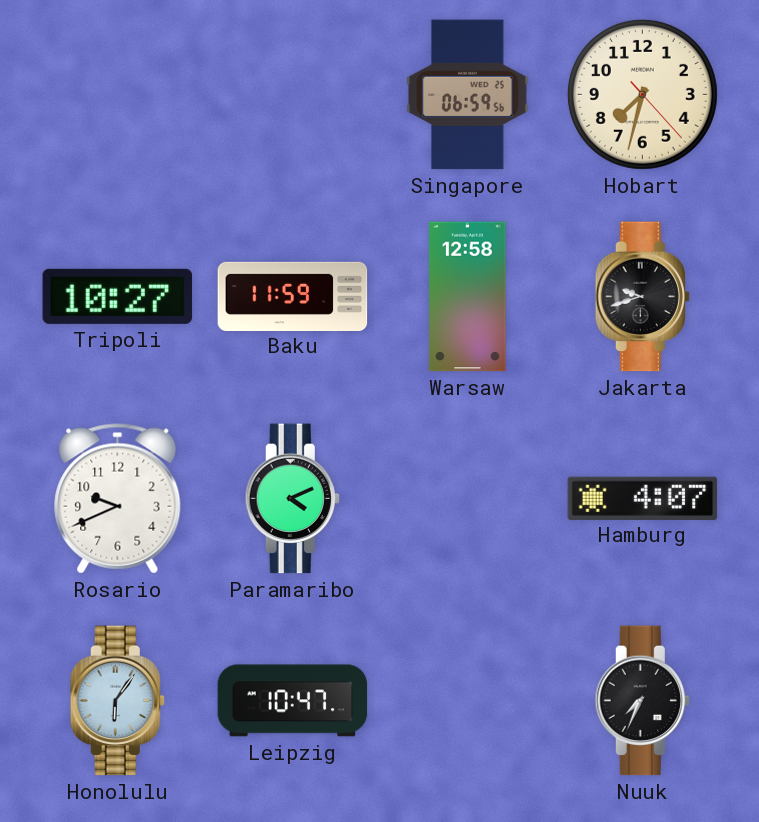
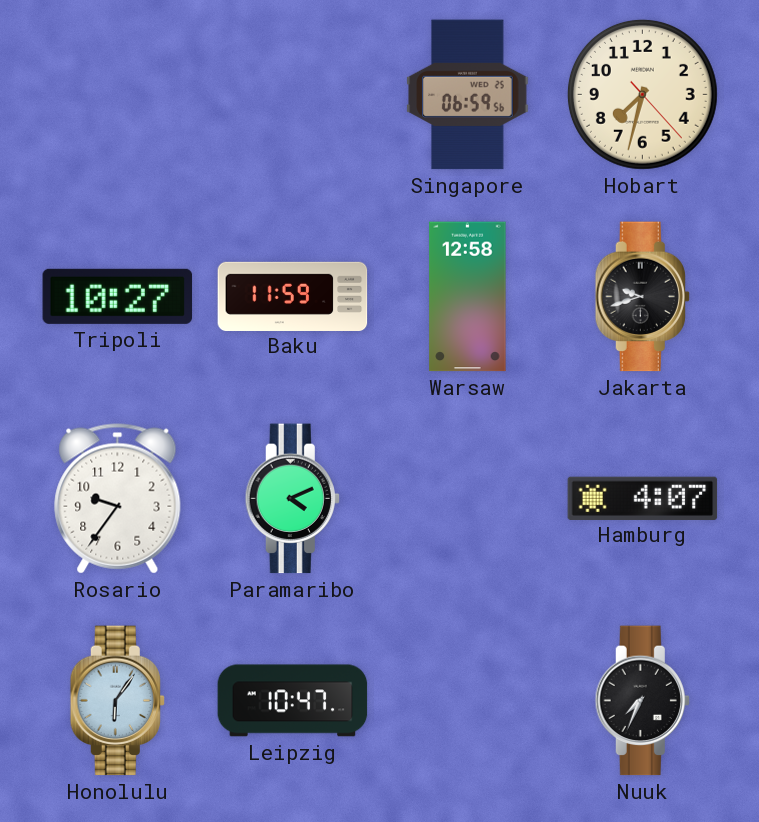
Rosario: 9:41 -> 9:36 (118, 499)
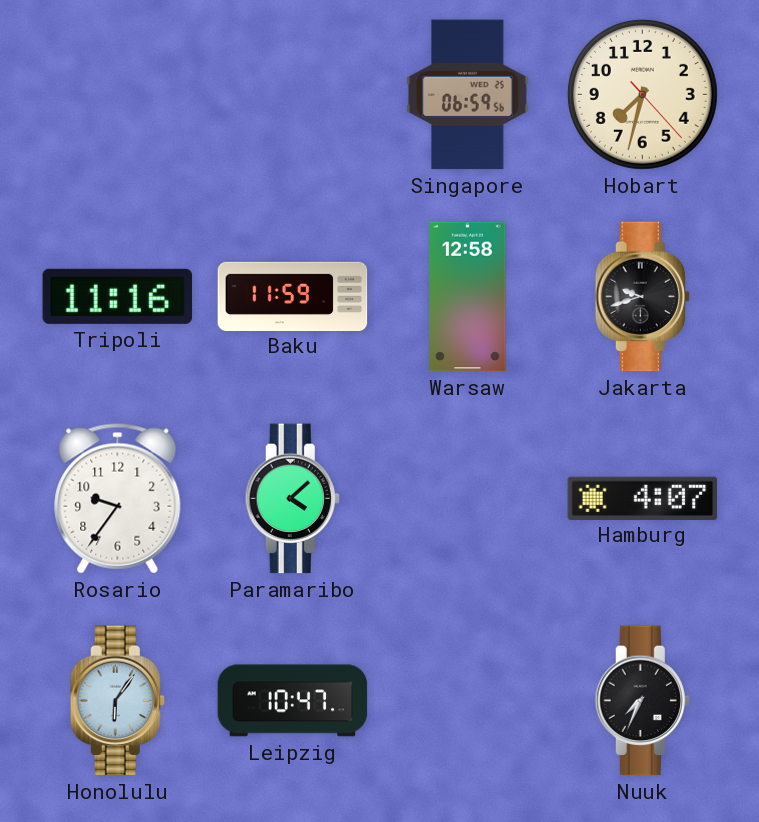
Tripoli: 10:27 -> 11:16 (118, 296)
Paramaribo: 4:11 -> 4:08 (292, 499)
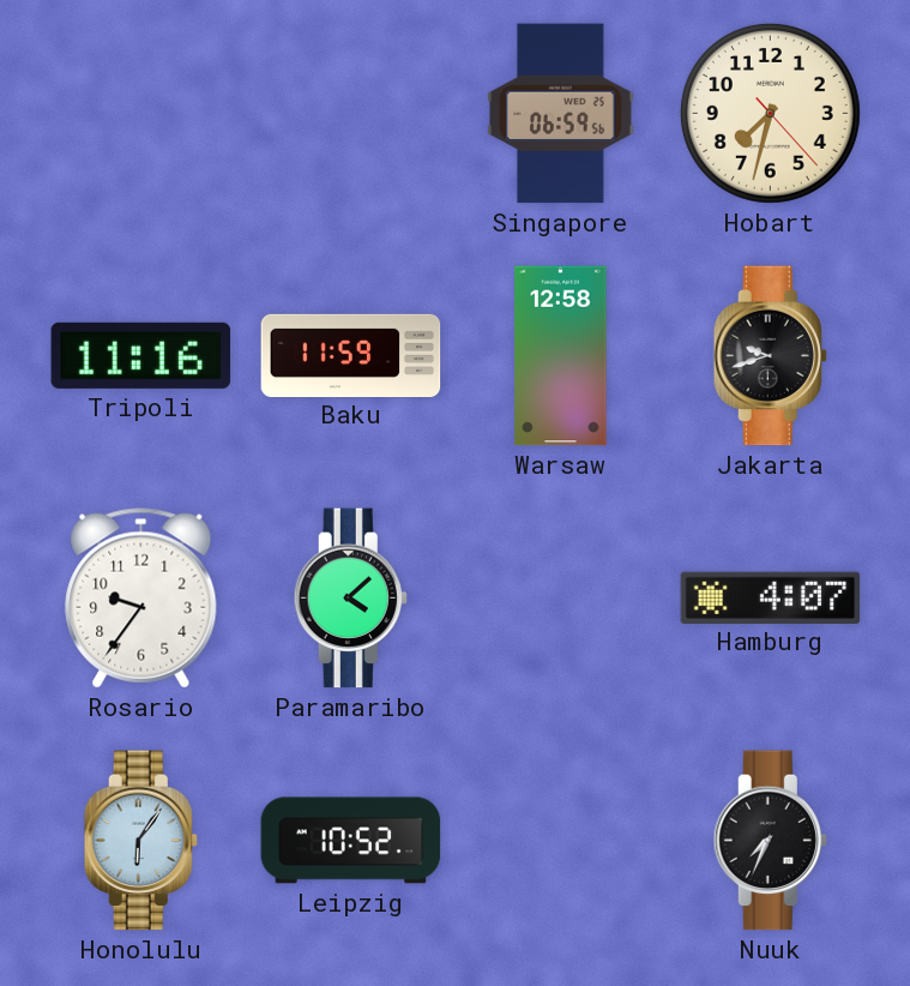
Leipzig: 10:47 -> 10:52 (351, 841)
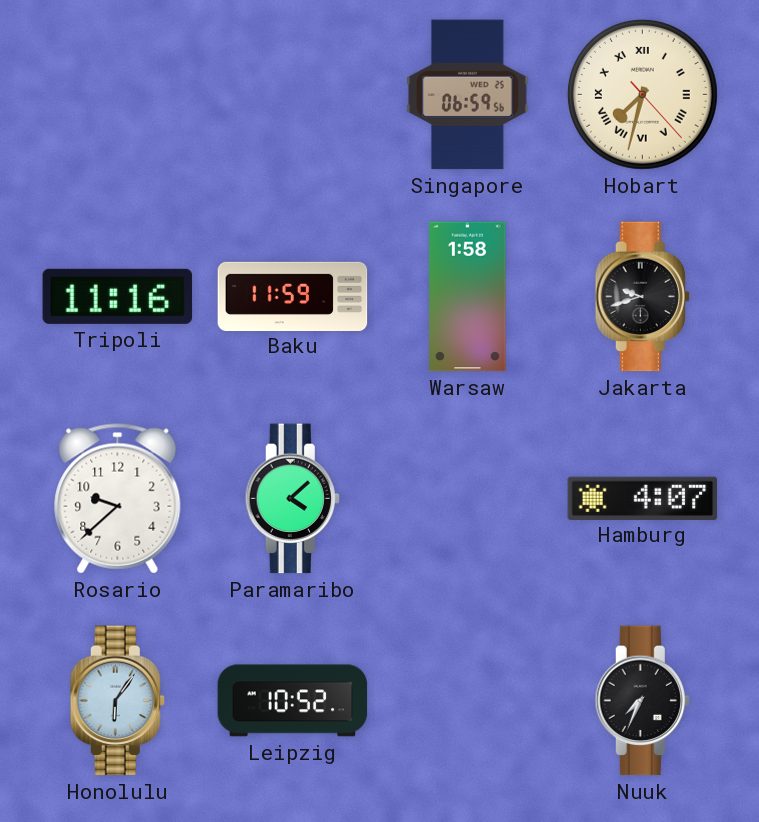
Hobart numerals: Arabic -> Roman (642, 94)
Warsaw: 12:58 -> 1:58 (468, 297)
Rosario: 9:36 -> 9:38 (118, 499)
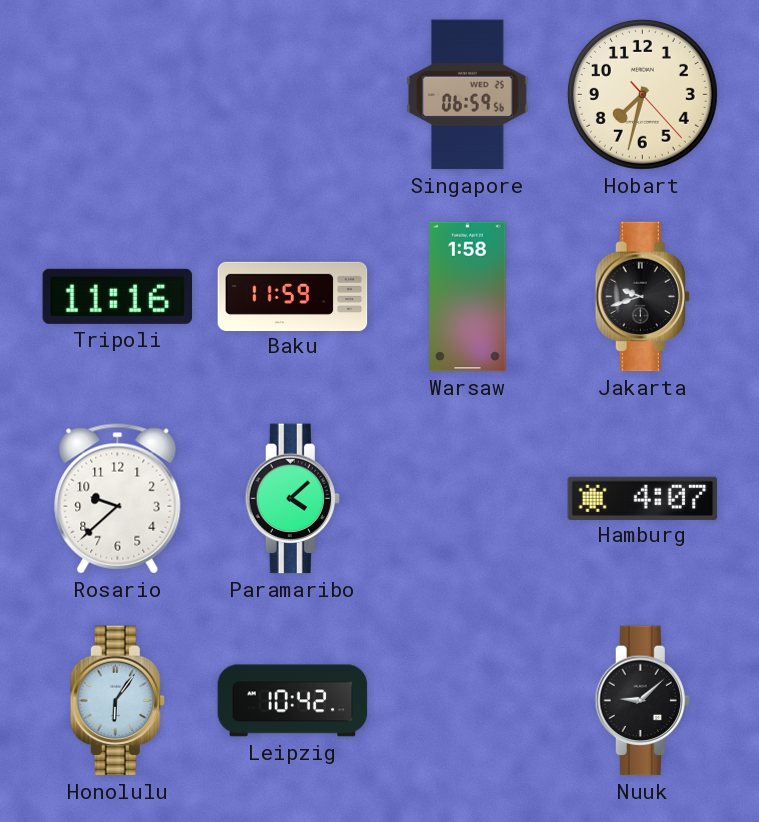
Hobart numerals: Roman -> Arabic (642, 94)
Leipzig: 10:52 -> 10:42 (293, 701)
Nuuk: 7:34 -> 9:08 (642, 701)
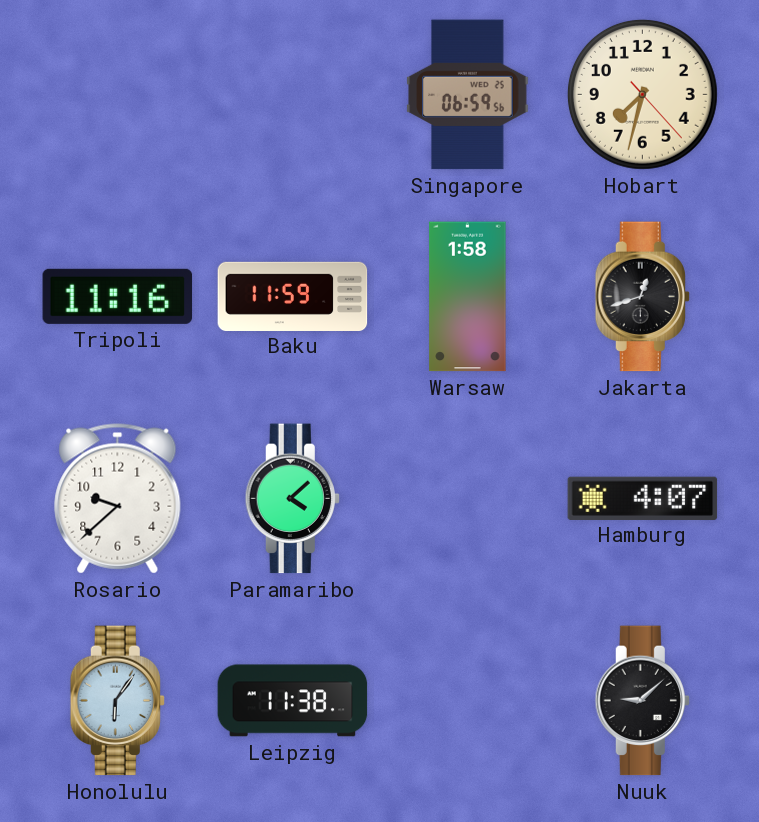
Jakarta: 9:42 -> 12:42 (642, 297)
Leipzig: 10:42 -> 11:38 (293, 701)
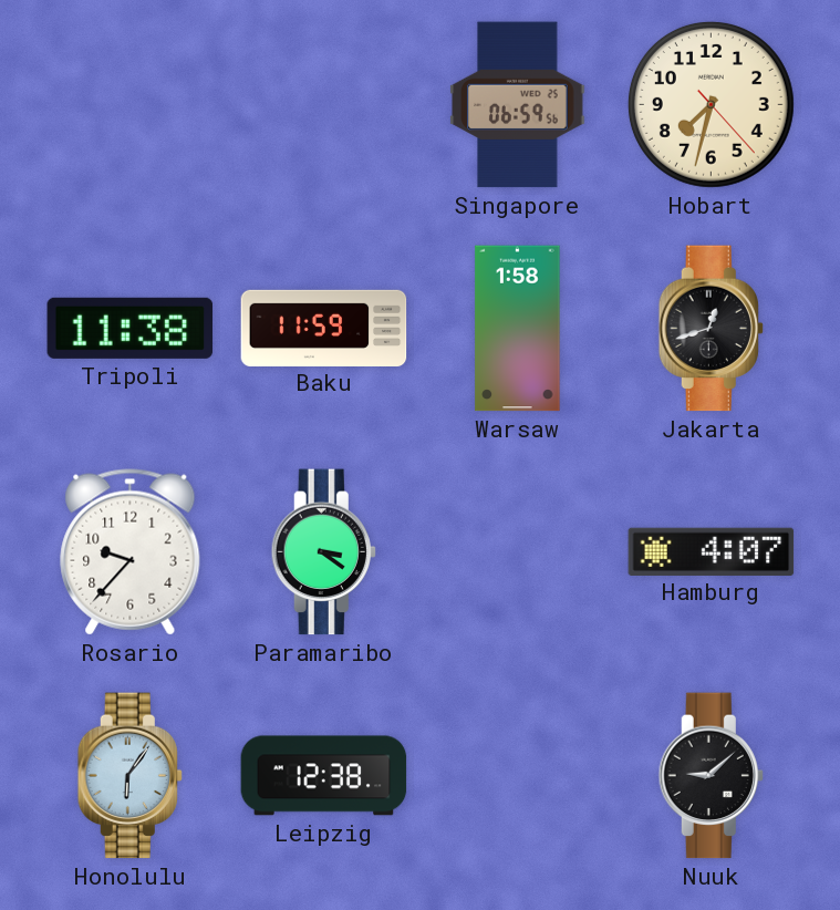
Tripoli: 11:16 -> 11:38 (131, 328)
Rosario: 9:38 -> 9:37 (131, 552)
Paramaribo: 4:08 -> 3:21 (323, 552)
Leipzig: 11:38 -> 12:38 (324, 776)
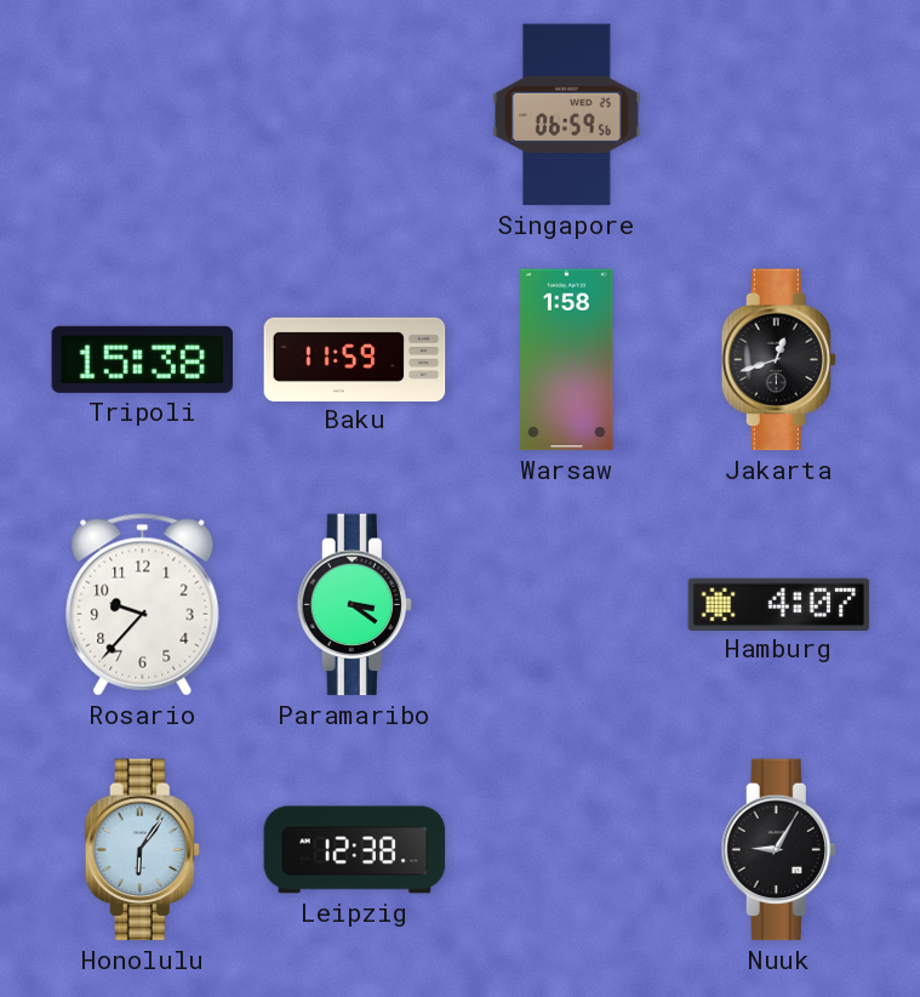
Hobart: 7:32 -> none (711, 104)
Tripoli: 11:38 -> 15:38 (143, 359)
Nuuk: 9:08 -> 9:05 (778, 850)
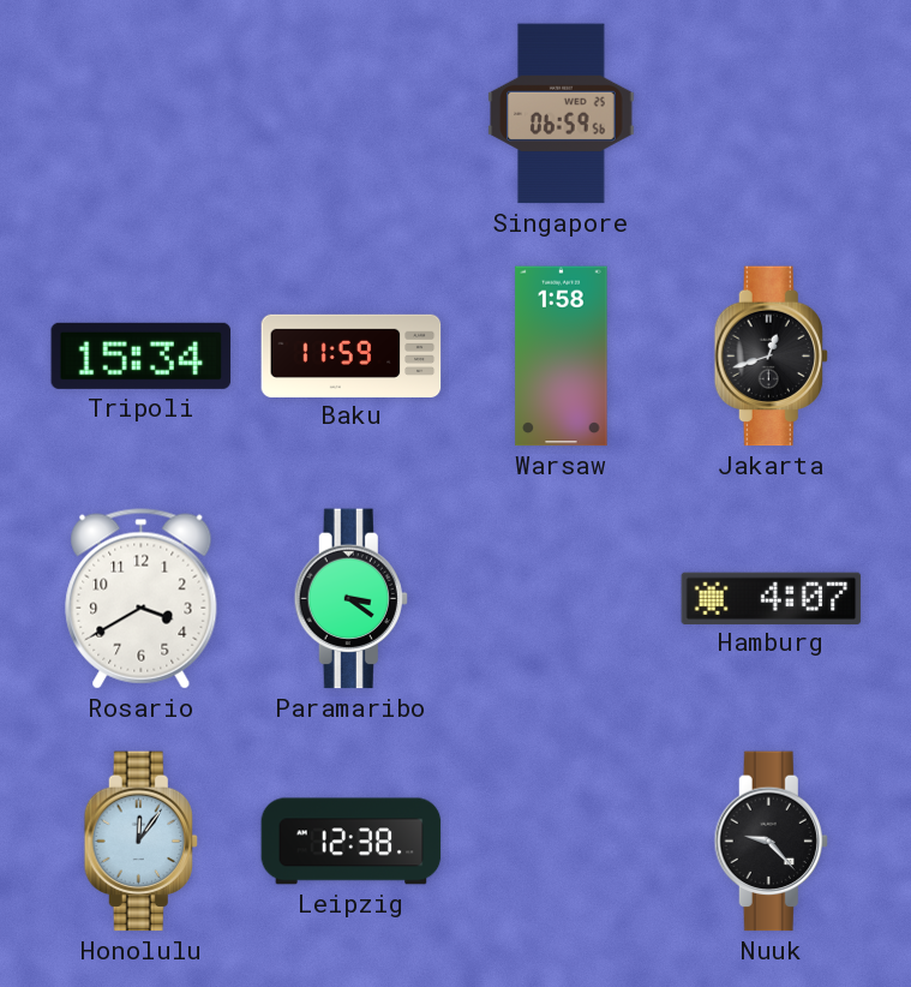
Tripoli: 15:38 -> 15:34 (142, 355)
Rosario: 9:37 -> 3:40 (142, 599)
Honolulu: 6:06 -> 12:06 (140, 842)
Nuuk: 9:05 -> 9:23 (771, 842)
